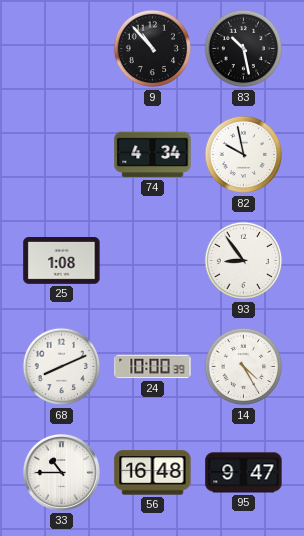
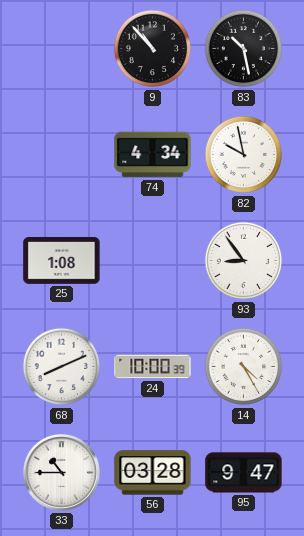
56: 16:48 -> 03:28 (153, 473)
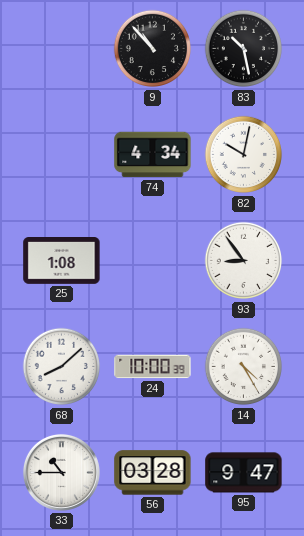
82: 9:58 -> 10:02 (244, 155)
68: 8:11 -> 8:08 (62, 367)
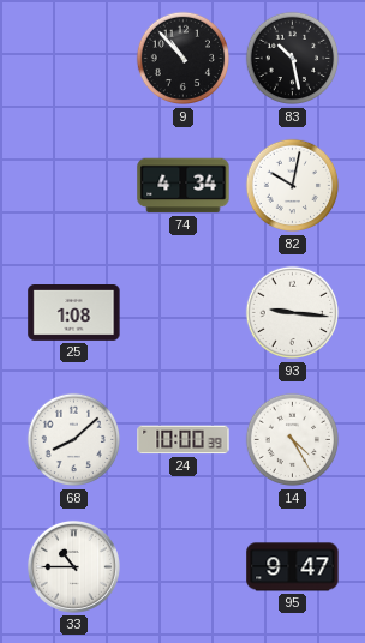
93: 8:54 -> 9:16 (293, 313)
56: 03:28 -> none (153, 473)
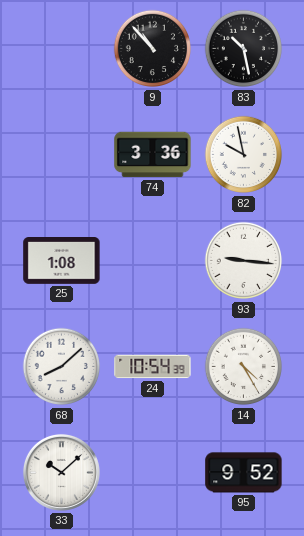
74: 4:34 -> 3:36 (153, 155)
82: 10:02 -> 9:58 (244, 155)
24: 10:00 -> 10:54 (153, 367)
33: 10:45 -> 10:08 (61, 472)
95: 9:47 -> 9:52 (244, 473)
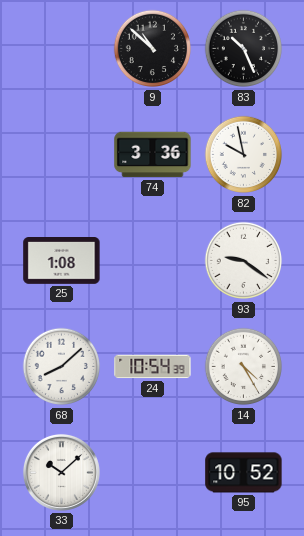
9: 10:53 -> 10:52 (153, 49)
83: 10:28 -> 10:26 (244, 49)
93: 9:16 -> 9:21 (244, 261)
95: 9:52 -> 10:52 (244, 473)
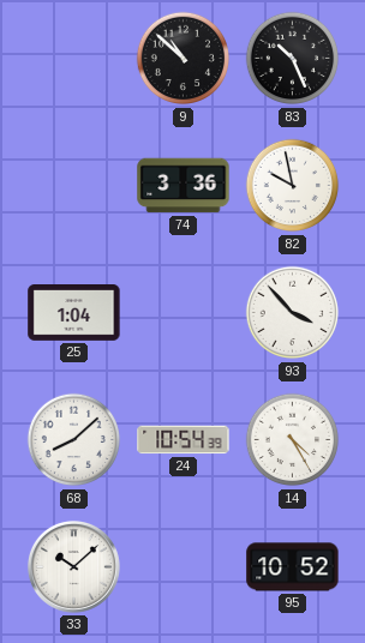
25: 1:08 -> 1:04 (74, 313)
93: 9:21 -> 3:53 (293, 313)
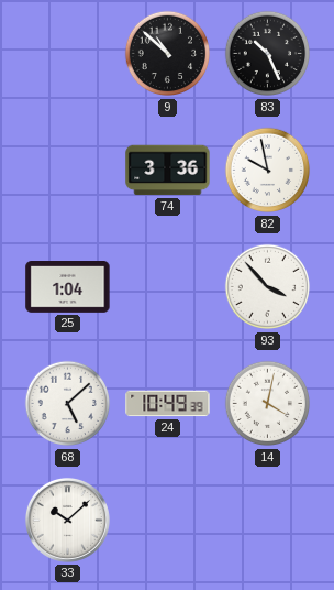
68: 8:08 -> 5:08 (68, 404)
24: 10:54 -> 10:49 (168, 404)
14: 4:25 -> 4:02 (268, 404)
95: 10:52 -> none (293, 567)
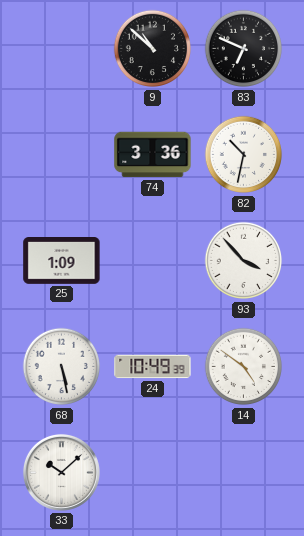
83: 10:26 -> 6:49 (244, 49)
82: 9:58 -> 10:32 (244, 155)
25: 1:04 -> 1:09 (62, 261)
68: 5:08 -> 5:28 (62, 367)
14: 4:02 -> 4:51 (244, 367)
